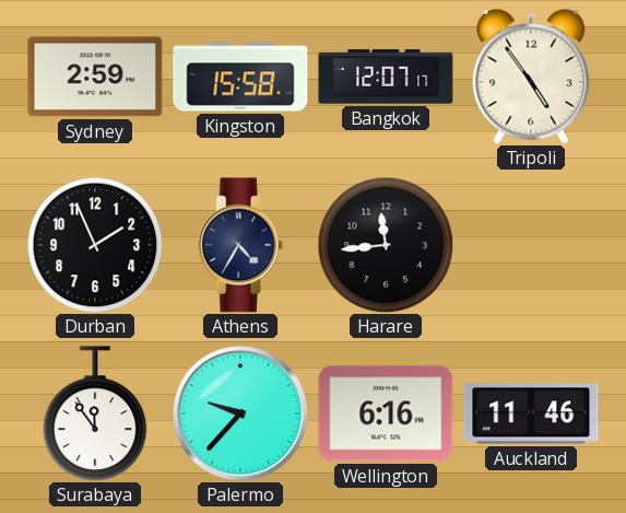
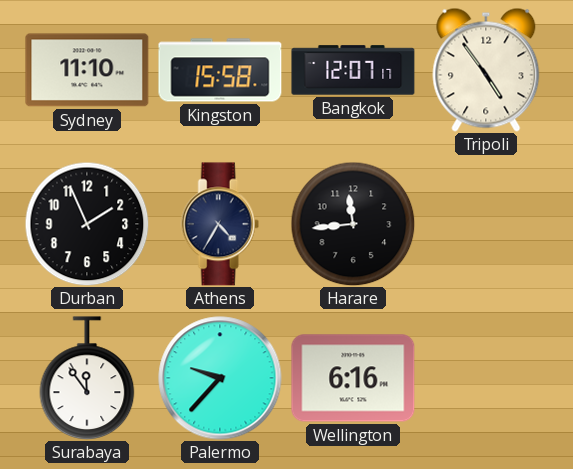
Sydney: 2:59 -> 11:10 (87, 70)
Auckland: 11:46 -> none (531, 413)
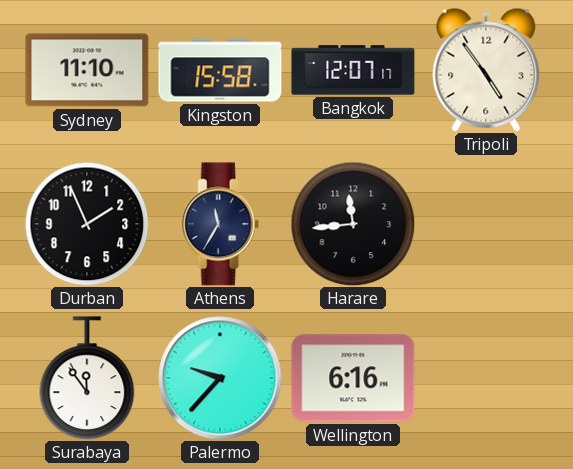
Athens: 4:35 -> 11:35 (220, 224)
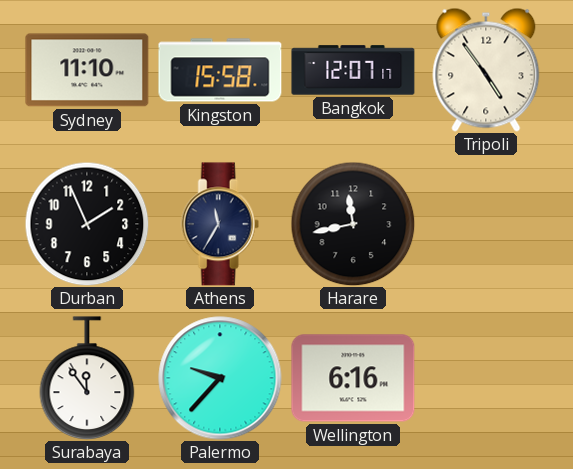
Harare: 11:44 -> 11:43 (353, 224)
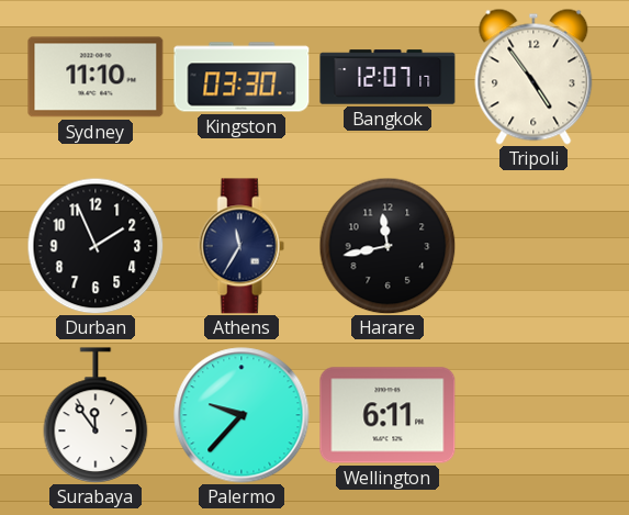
Kingston: 15:58 -> 03:30 (242, 77)
Wellington: 6:16 -> 6:11 (387, 415)
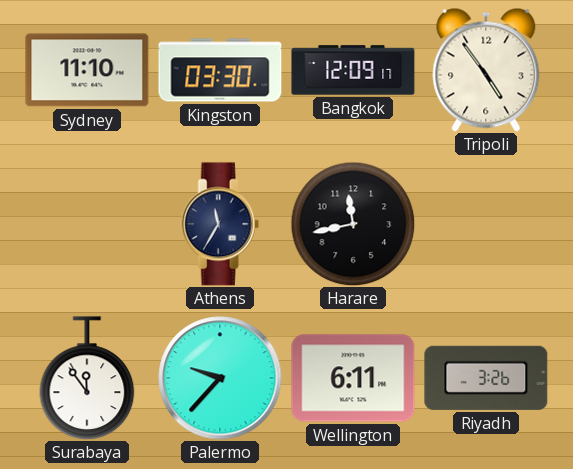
Bangkok: 12:07 -> 12:09 (353, 70)
Durban: 1:56 -> none (96, 246)
Riyadh: none -> 3:26 (486, 378)
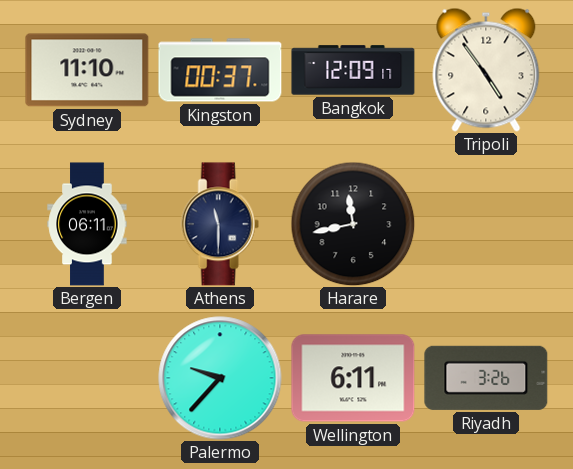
Kingston: 03:30 -> 00:37 (220, 70)
Bergen: none -> 06:11 (87, 224)
Athens: 11:35 -> 11:30 (220, 224)
Surabaya: 11:54 -> none (87, 378)
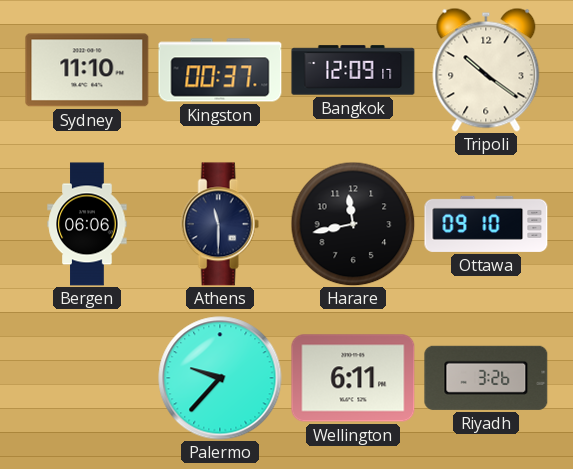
Tripoli: 4:54 -> 10:21 (486, 70)
Bergen: 06:11 -> 06:06 (87, 224)
Ottawa: none -> 09:10 (486, 224)
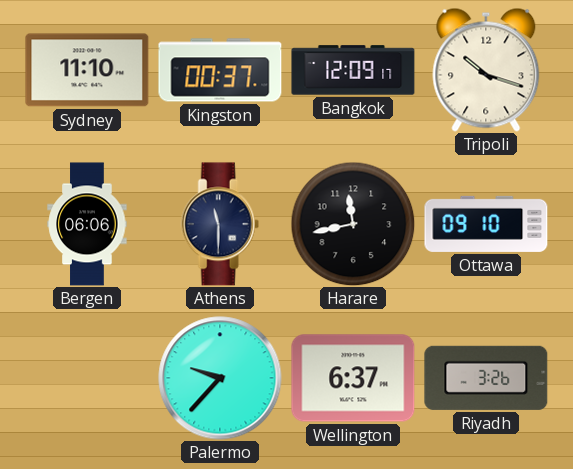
Tripoli: 10:21 -> 10:18 (486, 70)
Wellington: 6:11 -> 6:37 (353, 378)
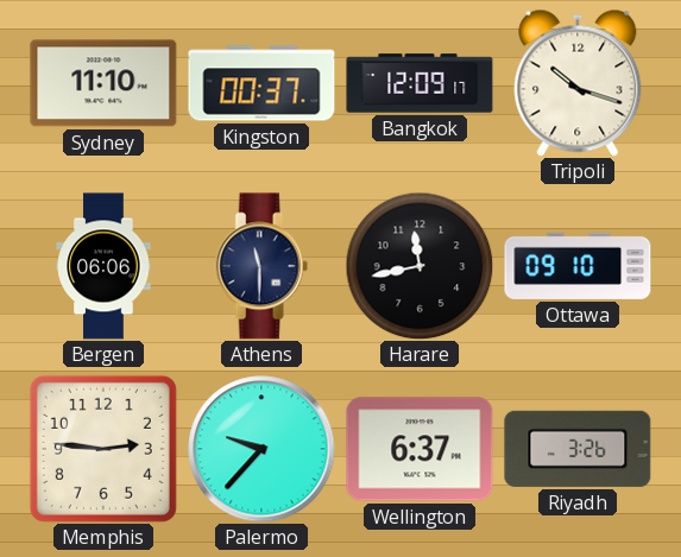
Memphis: none -> 2:46 (103, 449)
